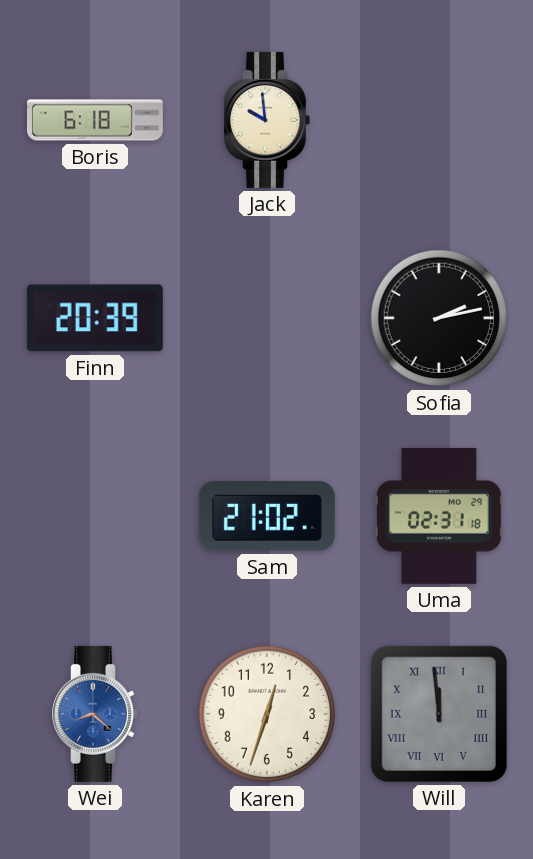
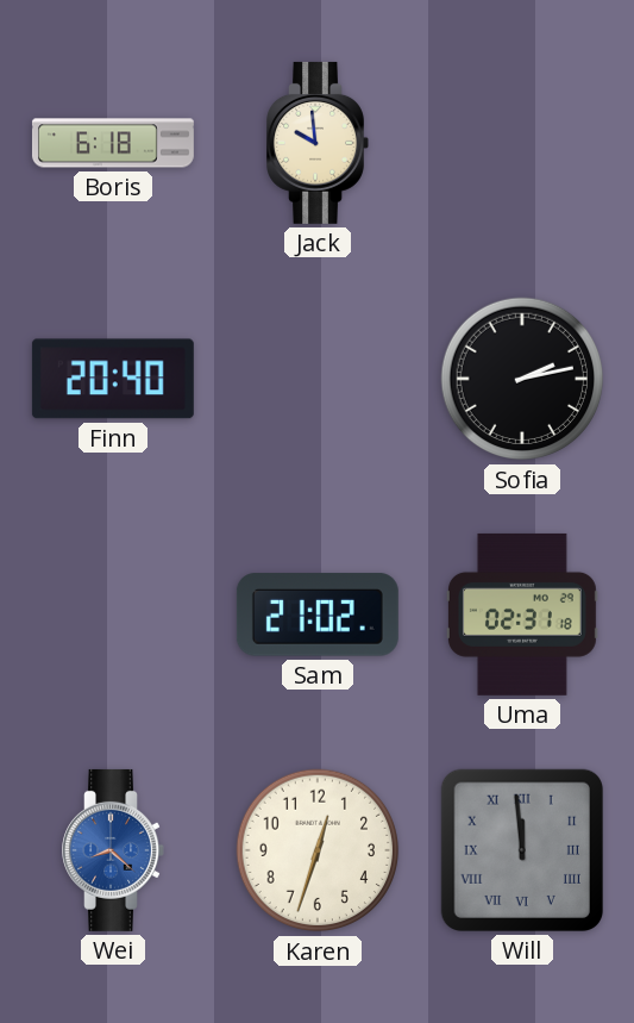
Finn: 20:39 -> 20:40 (113, 379)
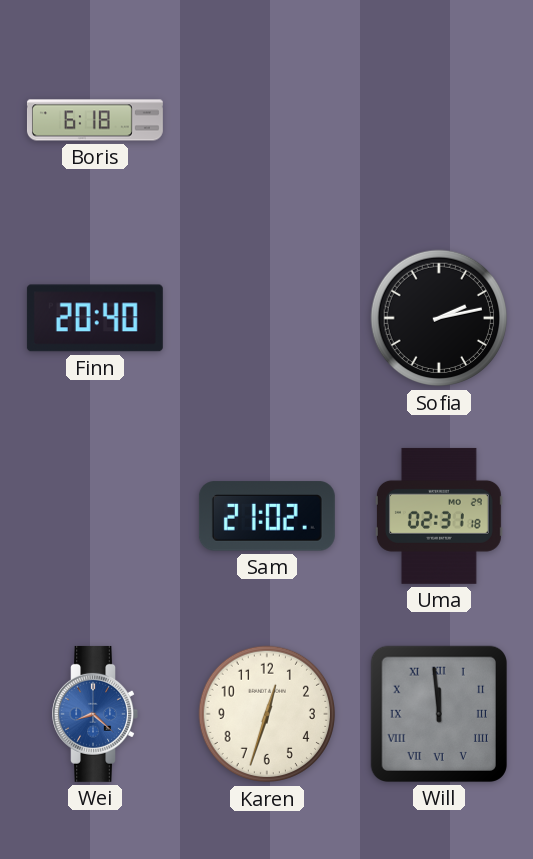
Jack: 9:59 -> none (318, 143)
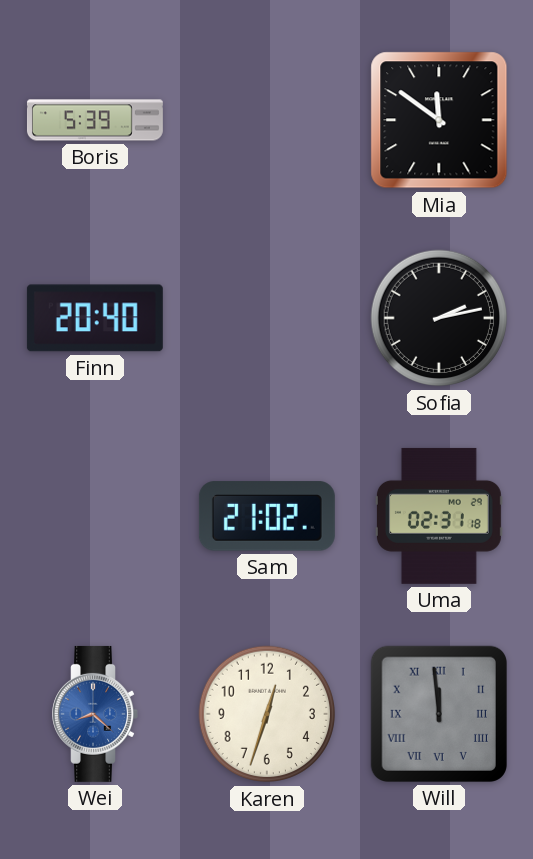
Boris: 6:18 -> 5:39 (95, 120)
Mia: none -> 11:51 (439, 120)
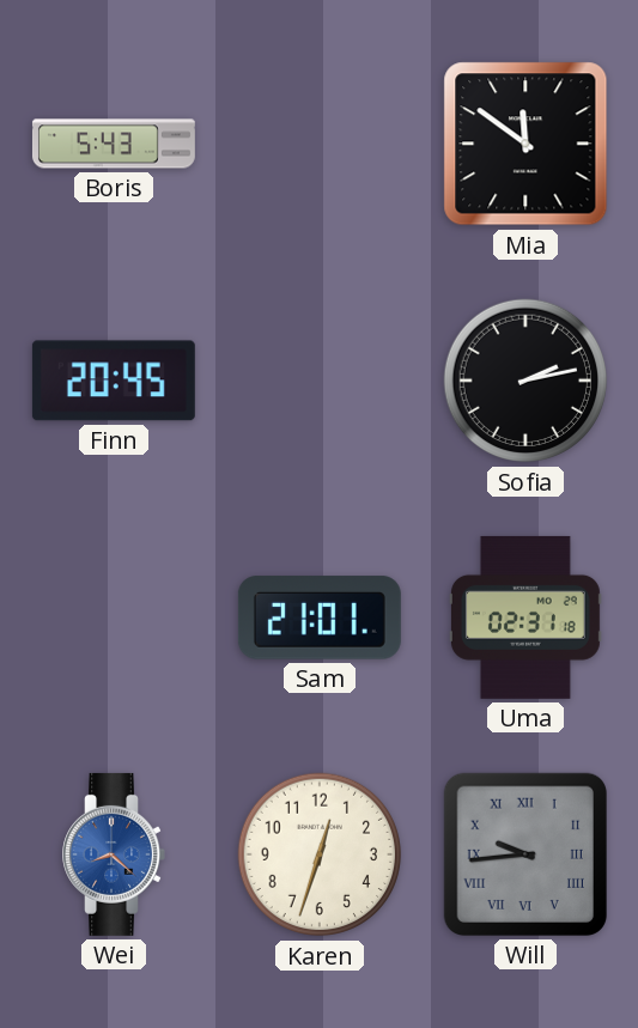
Boris: 5:39 -> 5:43 (114, 144)
Finn: 20:40 -> 20:45 (114, 381)
Sam: 21:02 -> 21:01 (320, 618)
Will: 11:59 -> 9:44 (525, 854)
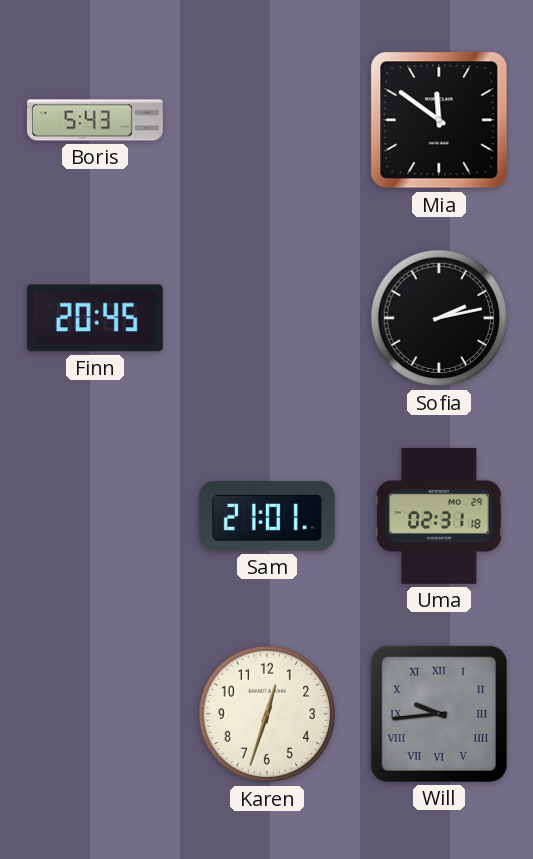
Wei: 8:22 -> none (114, 854)
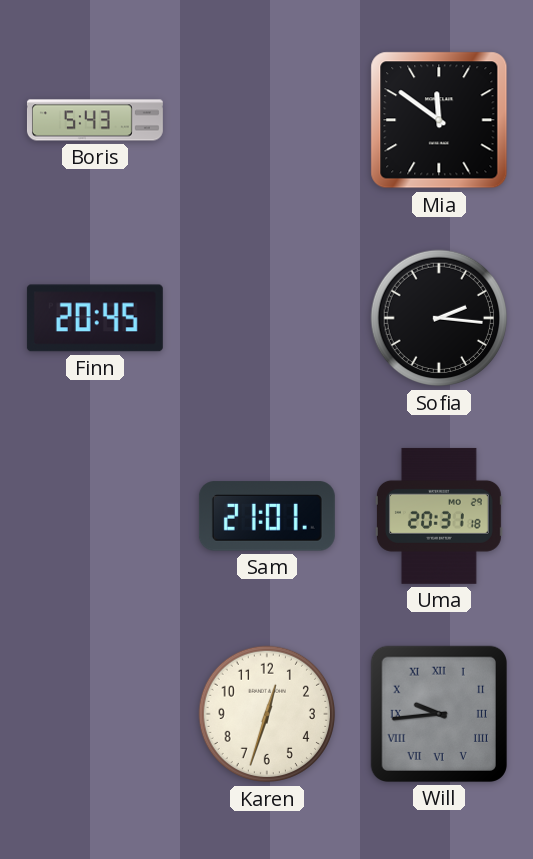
Sofia: 2:13 -> 2:16 (439, 318)
Uma: 02:31 -> 20:31 (439, 516)
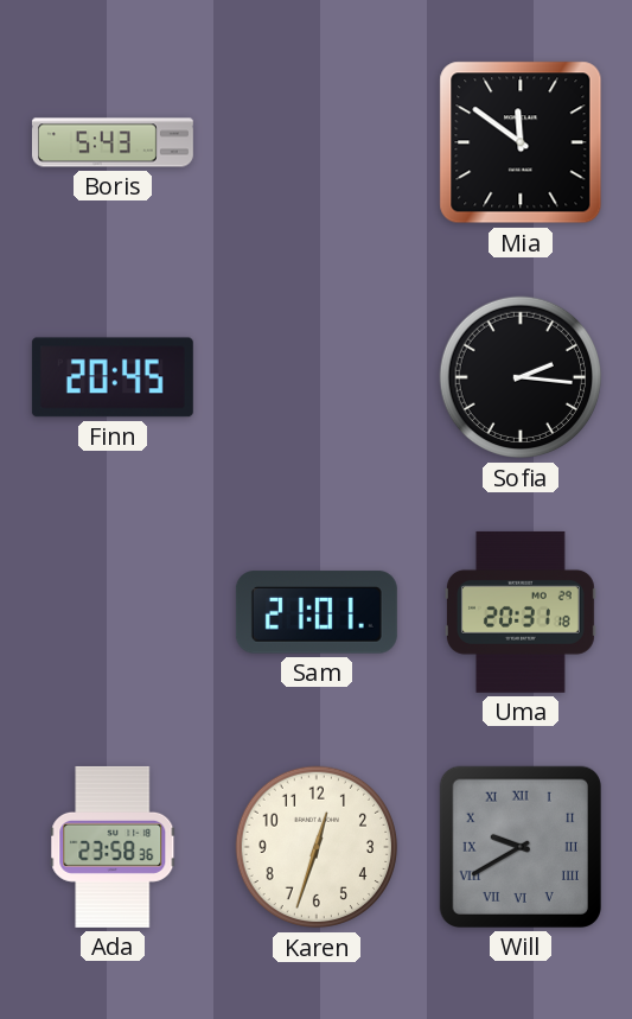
Ada: none -> 23:58 (113, 847)
Will: 9:44 -> 9:40 (521, 847)
